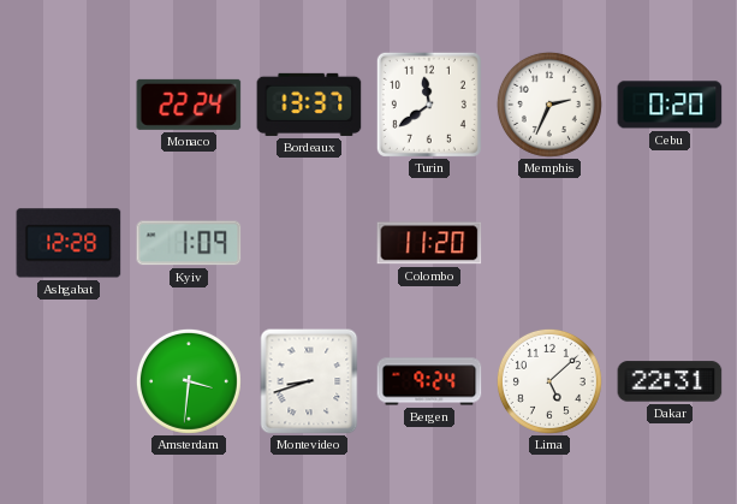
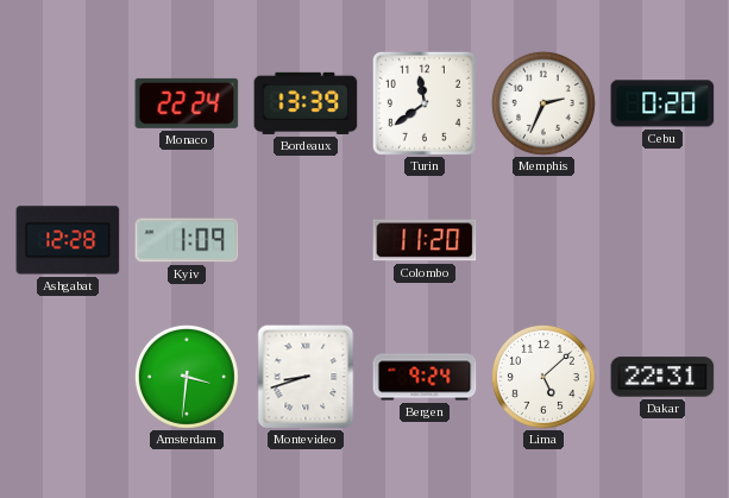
Bordeaux: 13:37 -> 13:39 (306, 103)
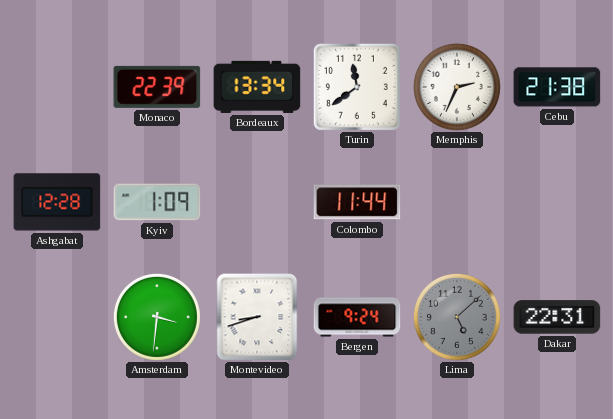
Monaco: 22:24 -> 22:39 (157, 87)
Bordeaux: 13:39 -> 13:34 (257, 87)
Cebu: 0:20 -> 21:38 (557, 87)
Colombo: 11:20 -> 11:44 (357, 202)
Lima dial: white -> grey (457, 317)
